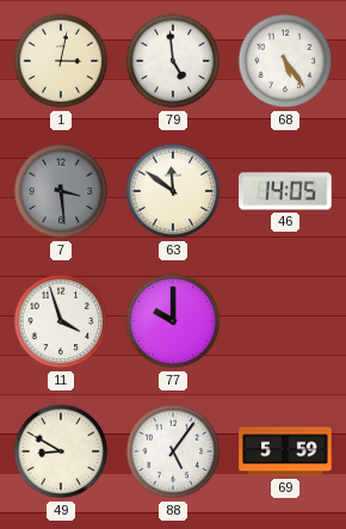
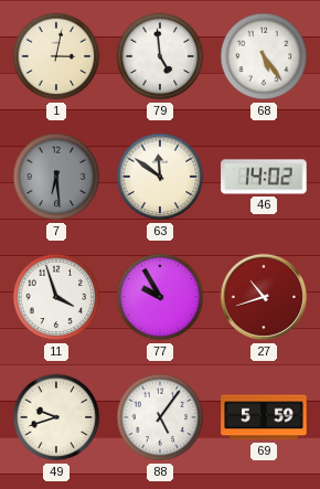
7: 3:29 -> 6:29 (56, 177)
46: 14:05 -> 14:02 (264, 177)
77: 10:00 -> 9:55 (160, 297)
27: none -> 10:42 (264, 297)
49: 8:50 -> 9:42 (56, 417)
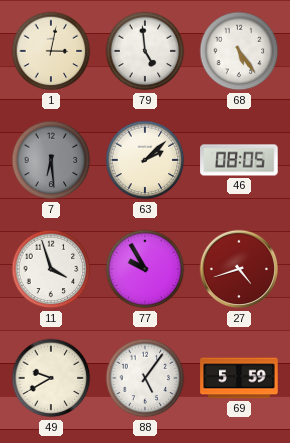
63: 11:51 -> 2:08 (145, 160)
46: 14:02 -> 08:05 (239, 160)
27: 10:42 -> 4:42 (239, 269)
49: 9:42 -> 9:40 (51, 378)
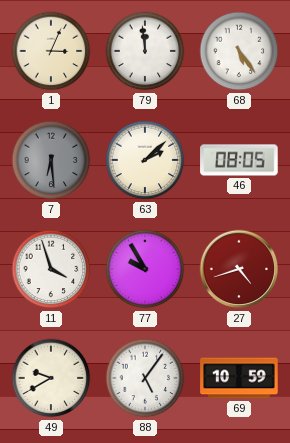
1: 3:02 -> 3:04 (51, 51)
79: 4:59 -> 11:59 (145, 51)
69: 5:59 -> 10:59 (239, 378)
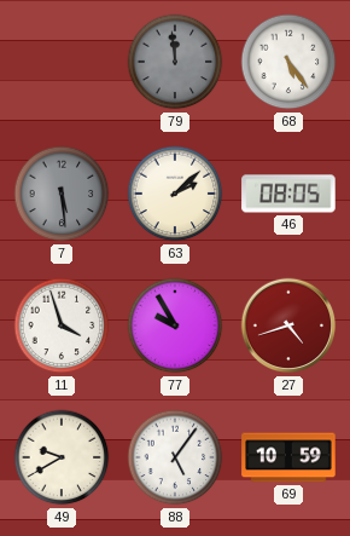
1: 3:04 -> none (51, 51)
79 dial: white -> grey (175, 62)
7: 6:29 -> 5:29 (62, 194)
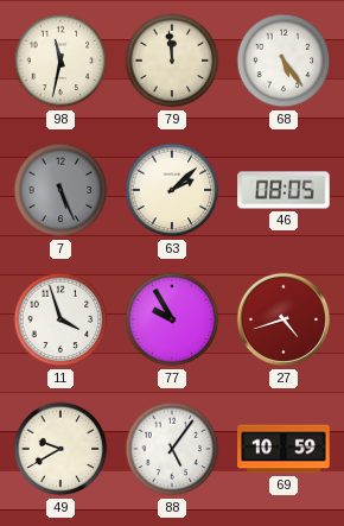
98: none -> 11:32 (60, 61)
79 dial: grey -> cream (172, 61)
7: 5:29 -> 5:26 (60, 190)
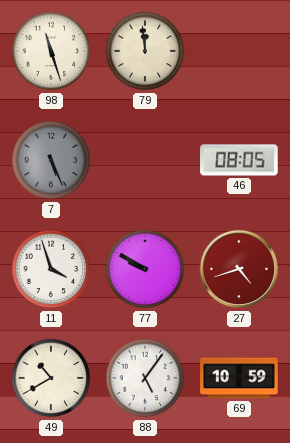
98: 11:32 -> 11:27 (51, 51)
68: 5:24 -> none (284, 61)
63: 2:08 -> none (172, 190)
77: 9:55 -> 9:50 (145, 269)
49: 9:40 -> 10:40 (51, 378)
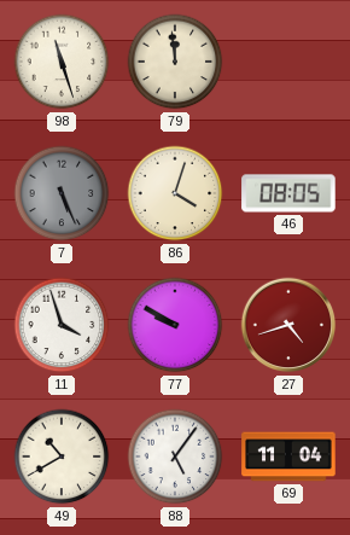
86: none -> 4:03 (175, 193)
69: 10:59 -> 11:04 (288, 457)
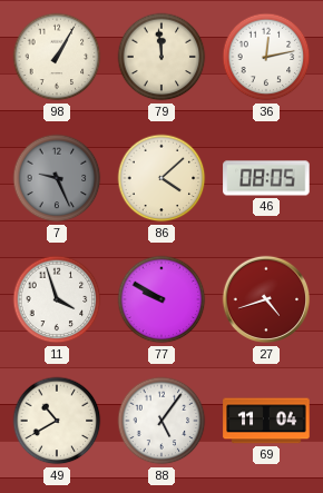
98: 11:27 -> 1:05 (57, 57)
36: none -> 12:13 (266, 57)
7: 5:26 -> 9:26 (57, 178)
86: 4:03 -> 4:08 (161, 178)
